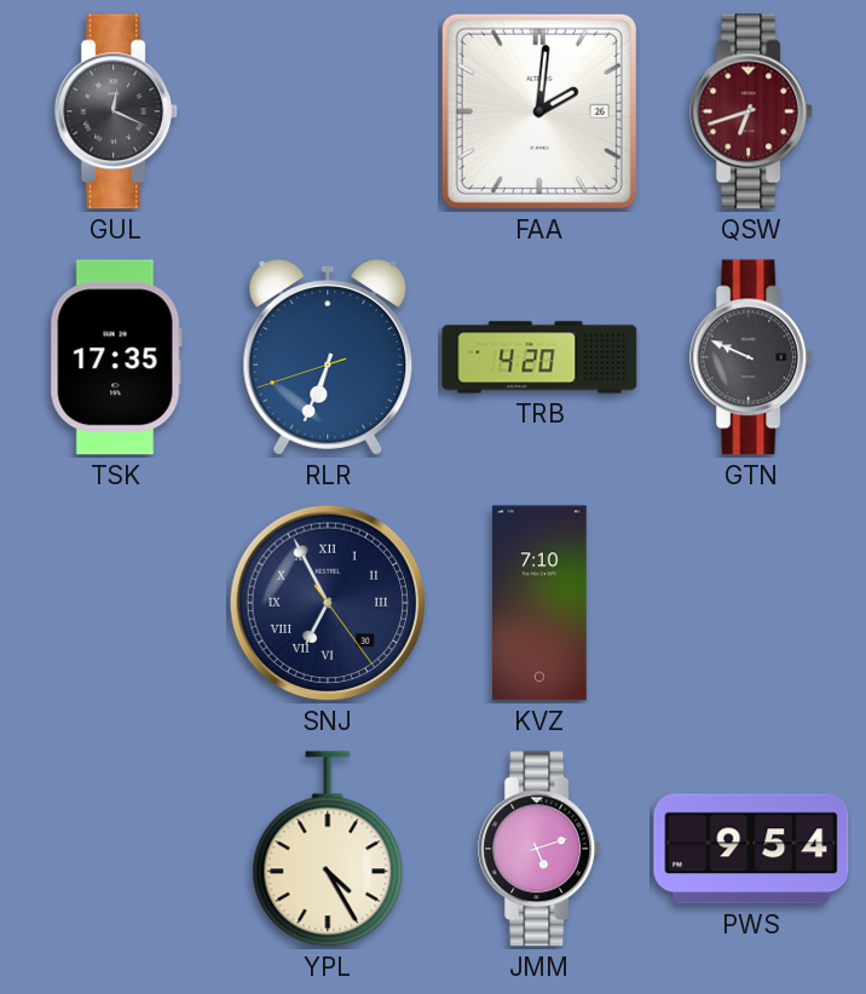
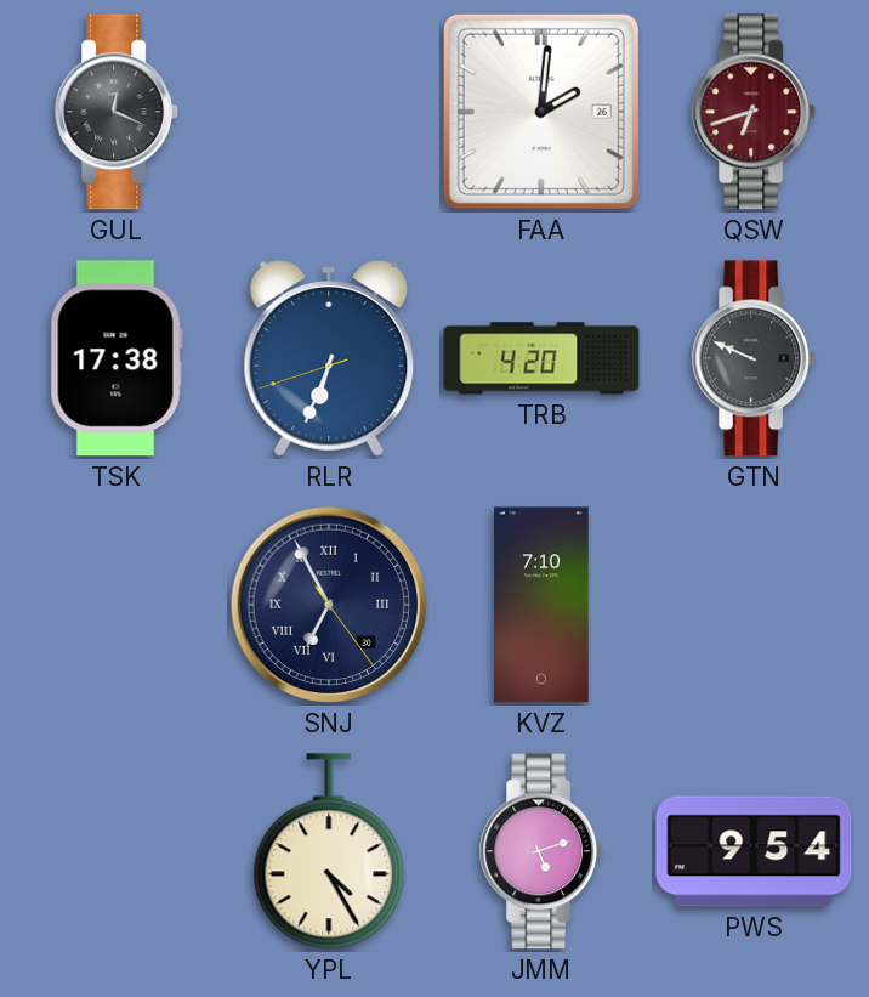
TSK: 17:35 -> 17:38 (117, 358)
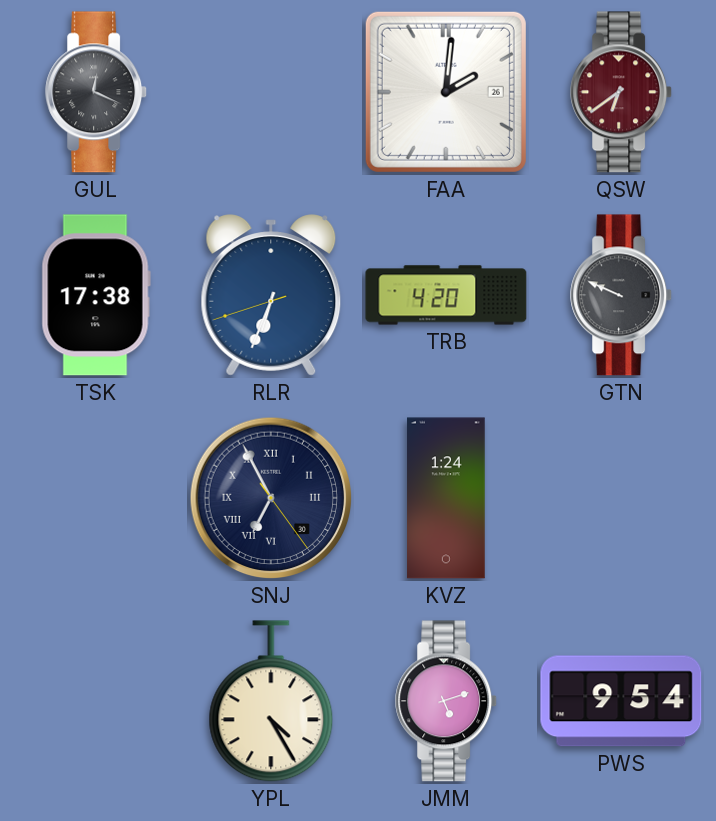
QSW: 6:42 -> 6:39 (622, 92)
KVZ: 7:10 -> 1:24 (446, 498)
